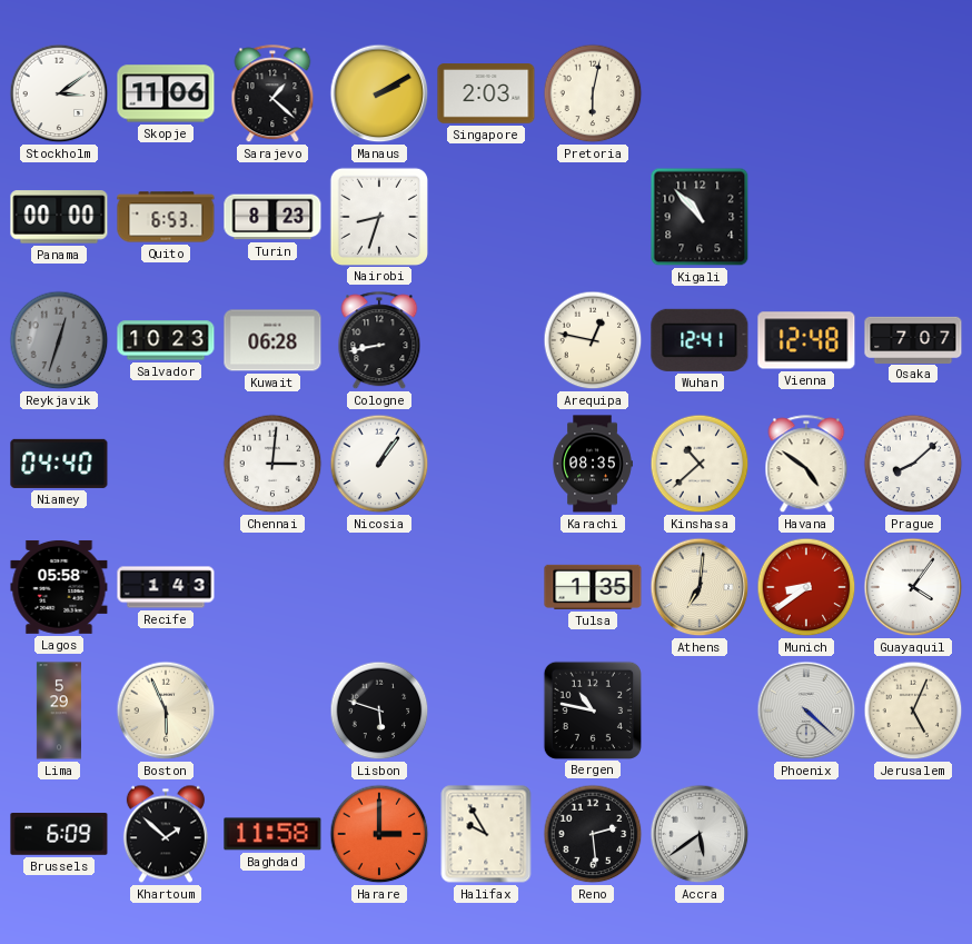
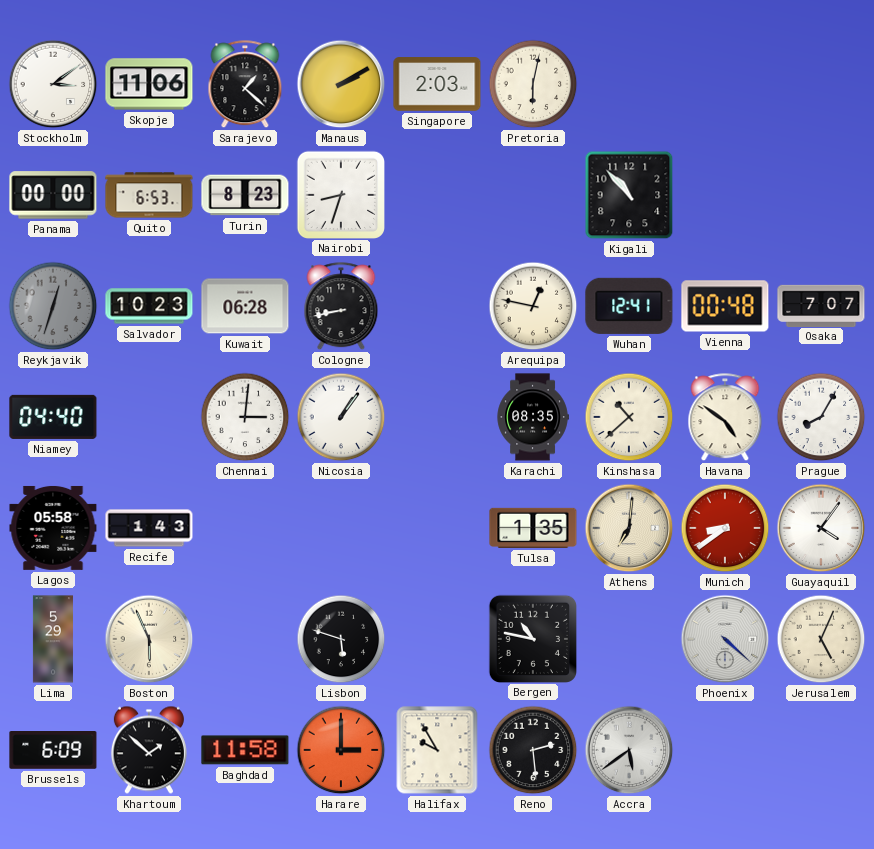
Vienna: 12:48 -> 00:48 (725, 306)
Prague: 8:08 -> 8:05 (821, 417)
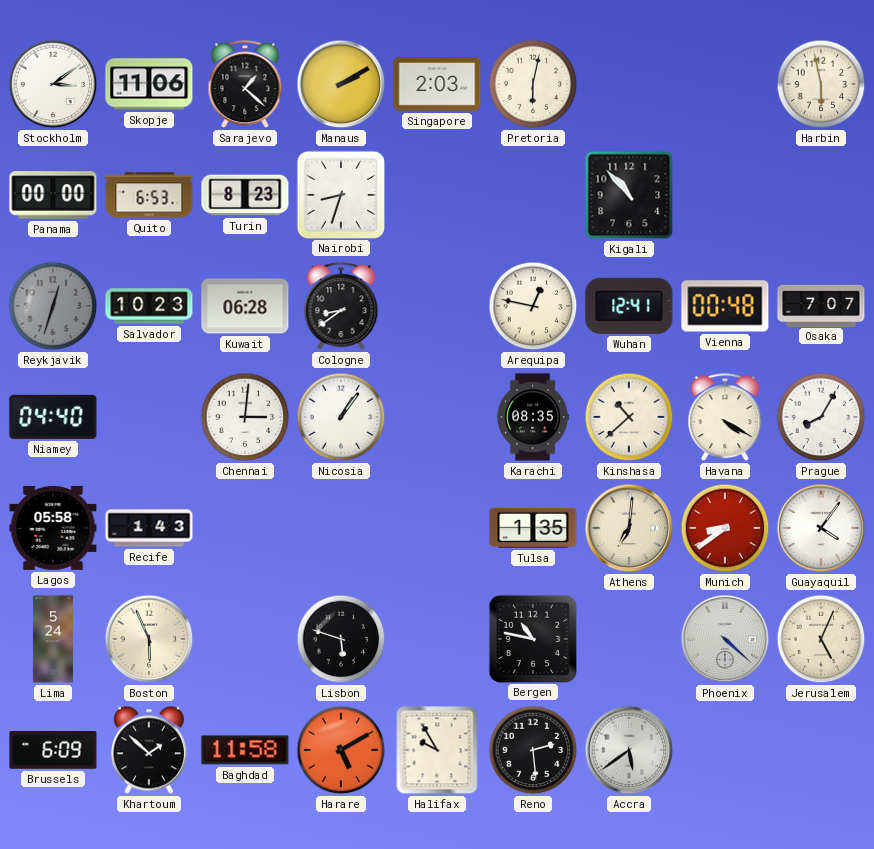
Harbin: none -> 5:58 (821, 84)
Cologne: 8:43 -> 8:39 (341, 307)
Havana: 4:51 -> 4:20 (725, 418)
Lima: 5:29 -> 5:24 (53, 639)
Harare: 3:00 -> 5:10 (341, 750)
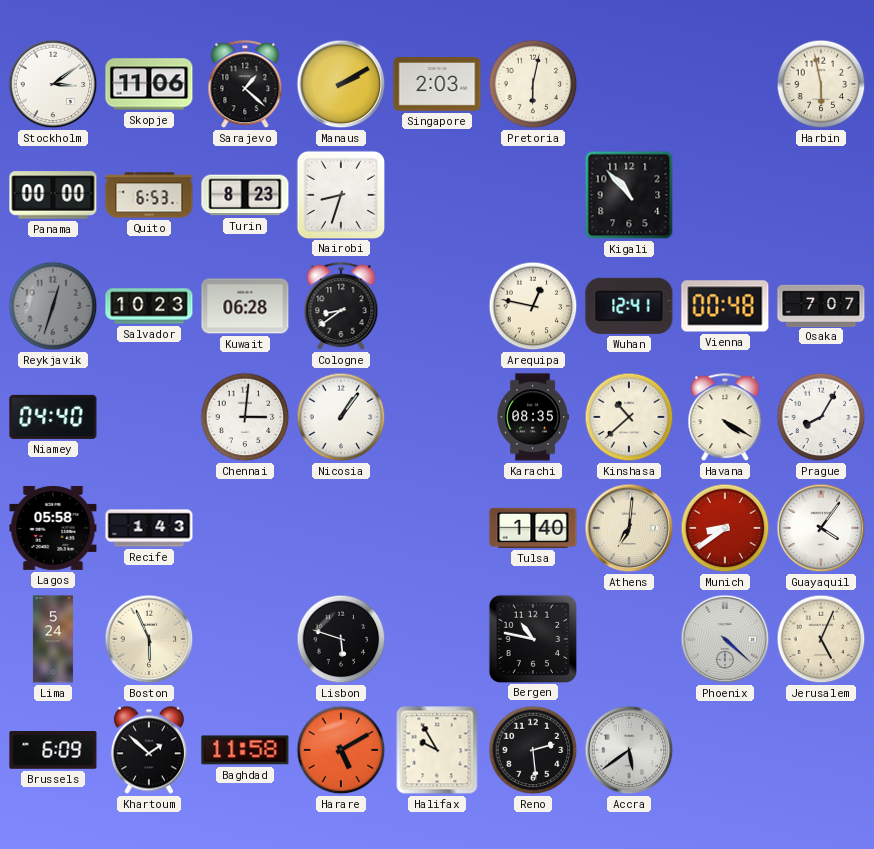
Tulsa: 1:35 -> 1:40 (533, 528)
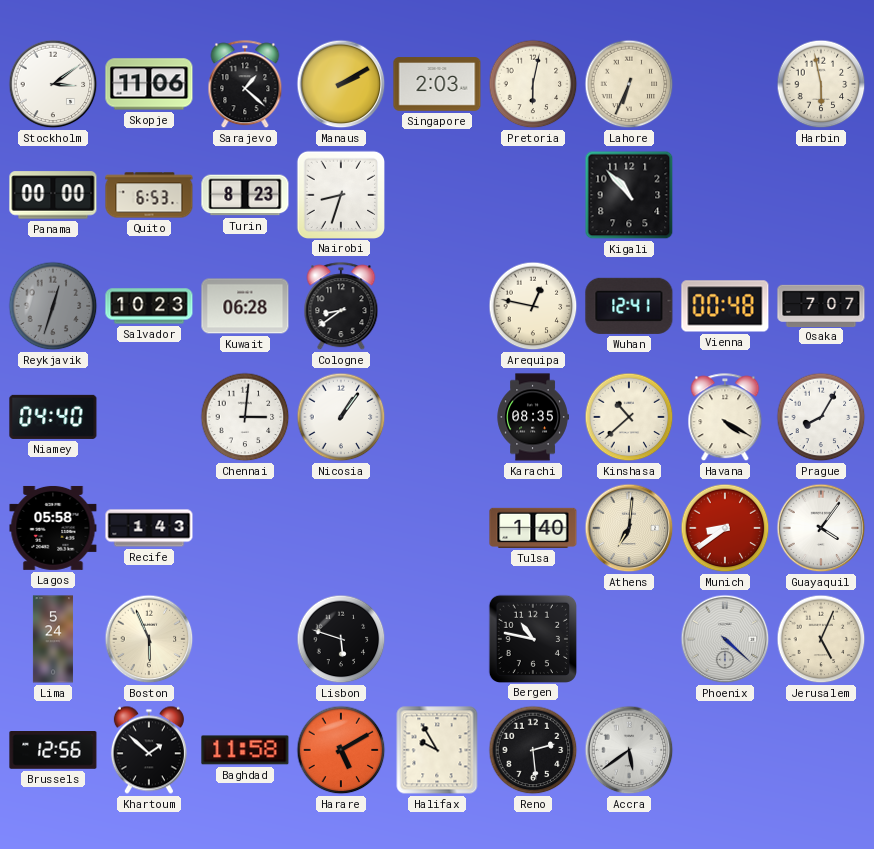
Lahore: none -> 6:34 (629, 84)
Brussels: 6:09 -> 12:56 (53, 751)
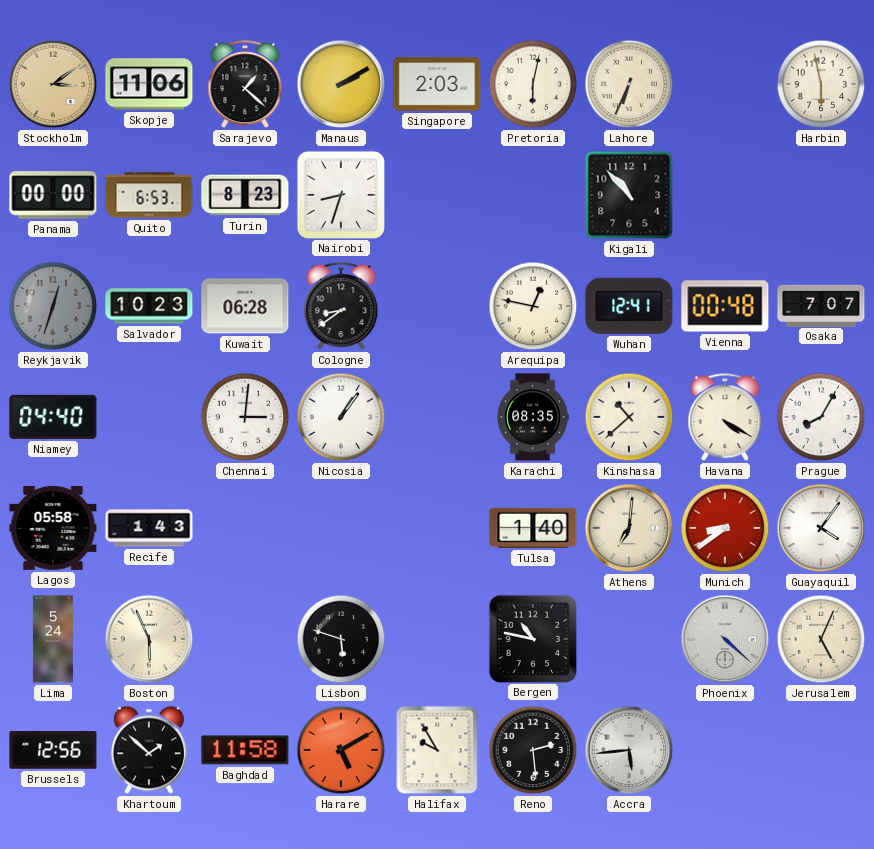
Stockholm dial: white -> champagne (53, 84)
Accra: 5:39 -> 5:44 (629, 750)
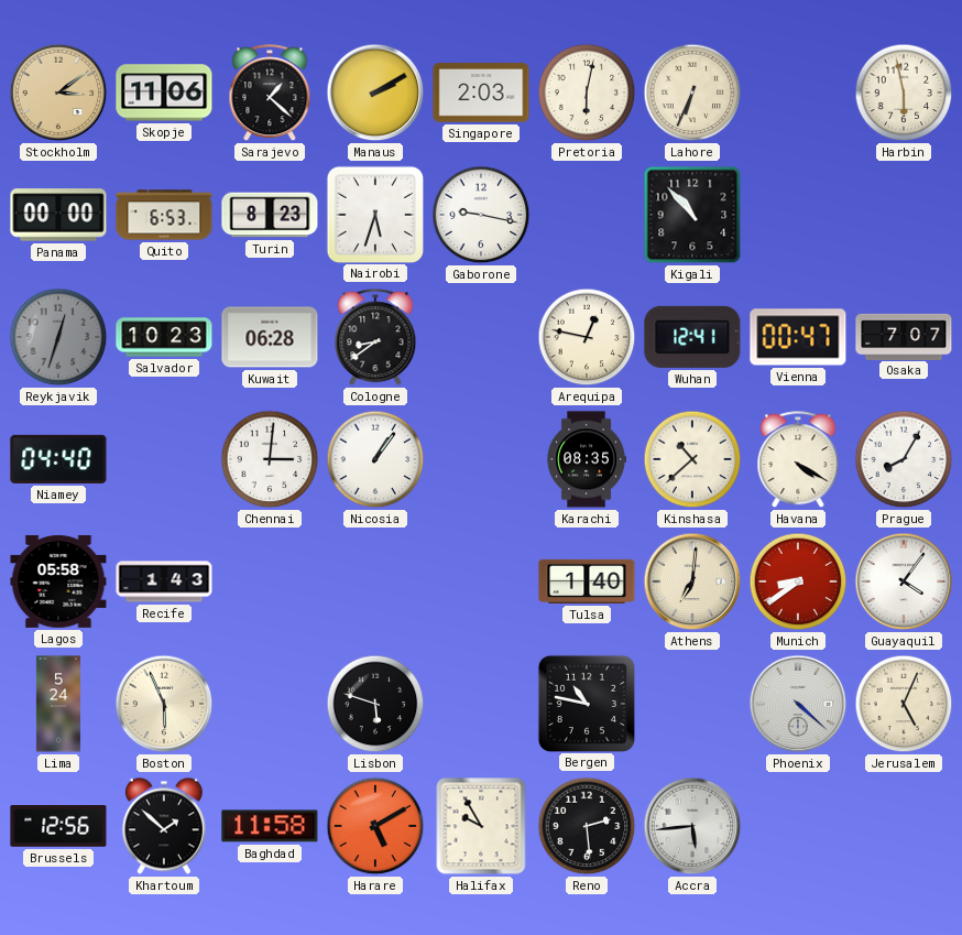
Nairobi: 8:33 -> 5:33 (374, 214)
Gaborone: none -> 9:17 (481, 215)
Vienna: 00:48 -> 00:47 (798, 337)
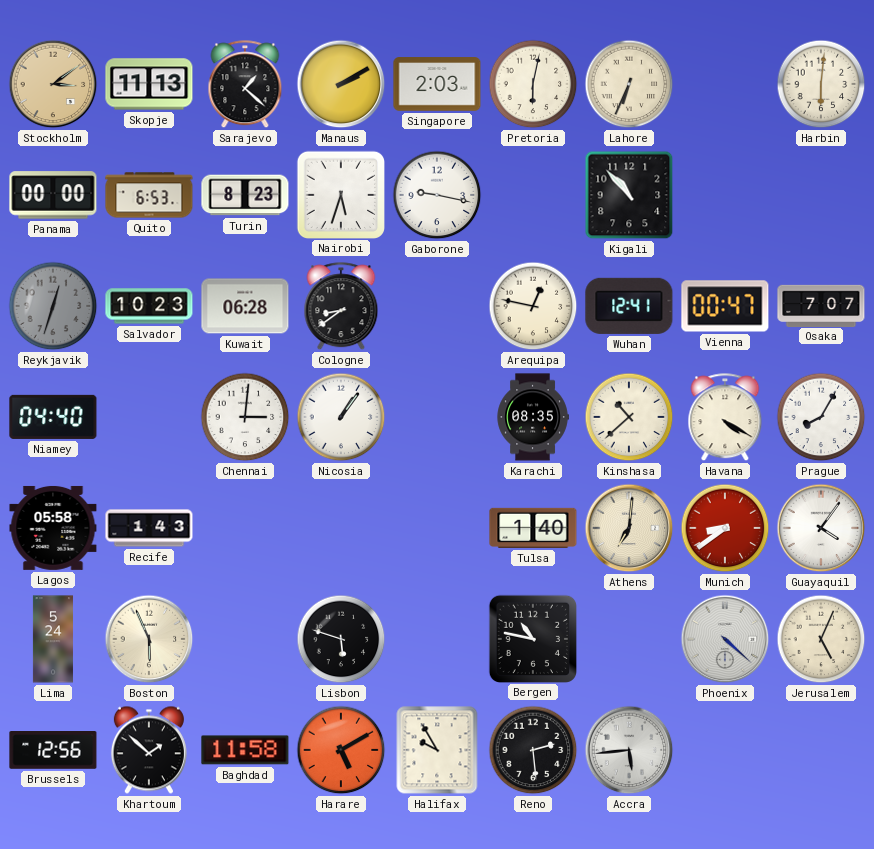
Skopje: 11:06 -> 11:13 (149, 84)
Harbin: 5:58 -> 6:01 (821, 84)
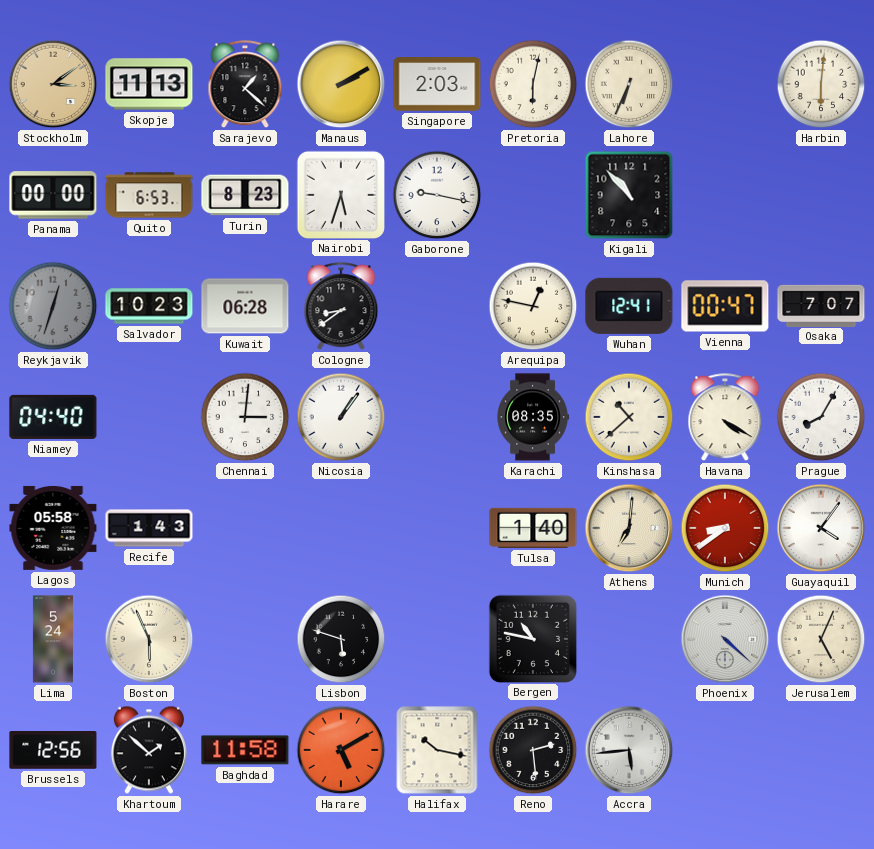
Halifax: 9:55 -> 10:17 (437, 750)
